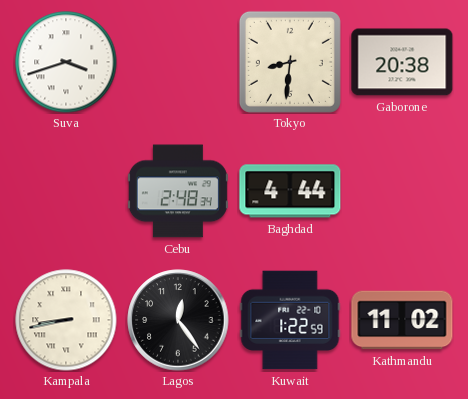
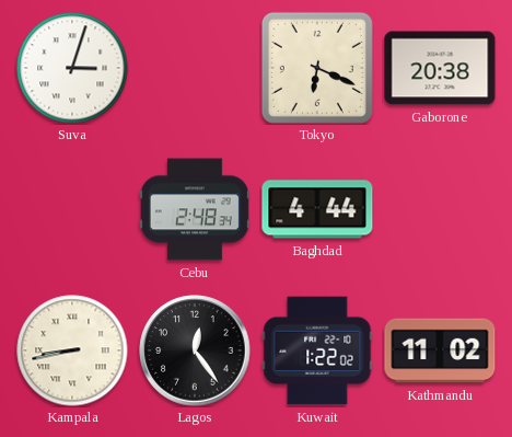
Suva: 3:42 -> 3:03 (72, 68)
Tokyo: 8:31 -> 6:19 (317, 68)
Kuwait: 1:22:59 -> 1:22:02 (317, 350)
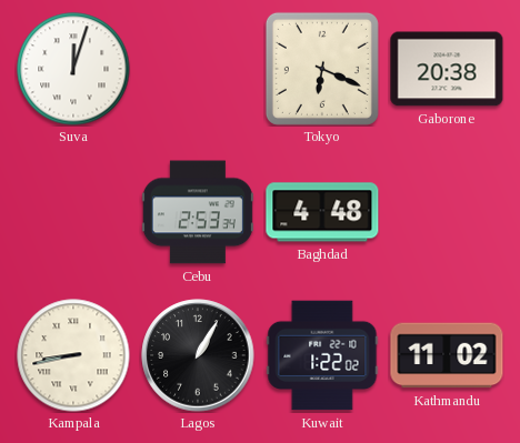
Suva: 3:03 -> 12:03 (73, 69)
Cebu: 2:48 -> 2:53 (198, 212)
Baghdad: 4:44 -> 4:48 (322, 212)
Lagos: 12:24 -> 1:05 (198, 355)
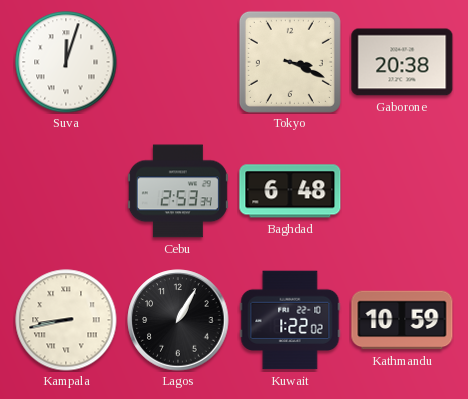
Tokyo: 6:19 -> 3:19 (290, 62)
Baghdad: 4:48 -> 6:48 (290, 191)
Kathmandu: 11:02 -> 10:59 (402, 320)
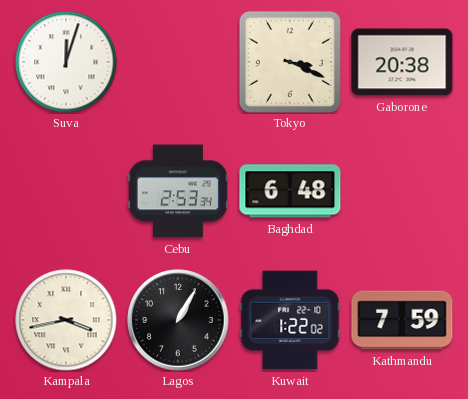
Kampala: 8:43 -> 3:43 (66, 320)
Kathmandu: 10:59 -> 7:59 (402, 320)
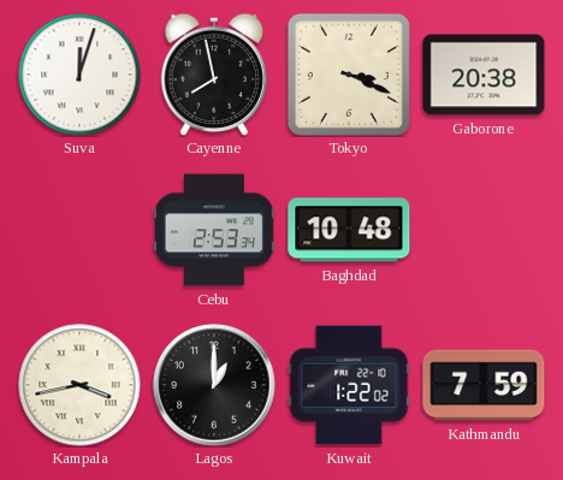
Cayenne: none -> 7:58 (214, 73)
Baghdad: 6:48 -> 10:48 (349, 230)
Lagos: 1:05 -> 1:00 (214, 385)
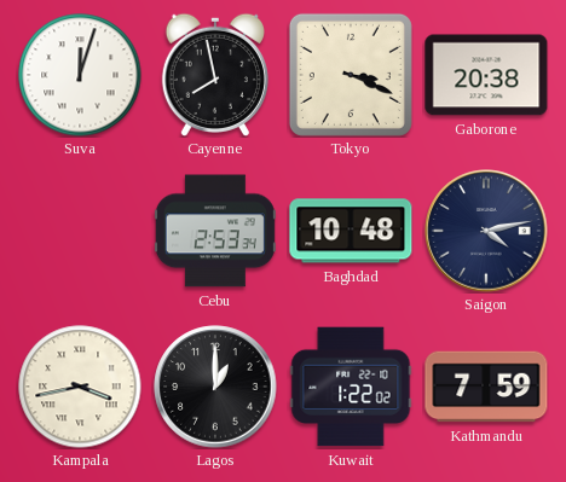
Saigon: none -> 4:13 (486, 231)
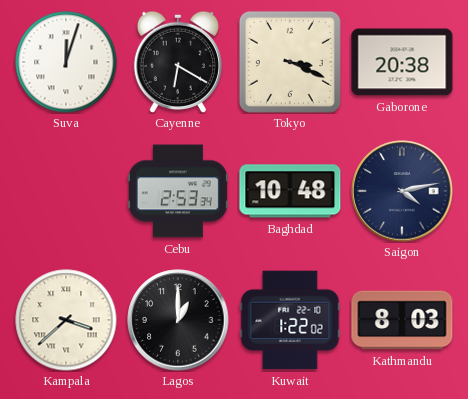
Cayenne: 7:58 -> 6:20 (178, 61)
Kampala: 3:43 -> 3:38 (66, 320)
Kathmandu: 7:59 -> 8:03 (402, 320)
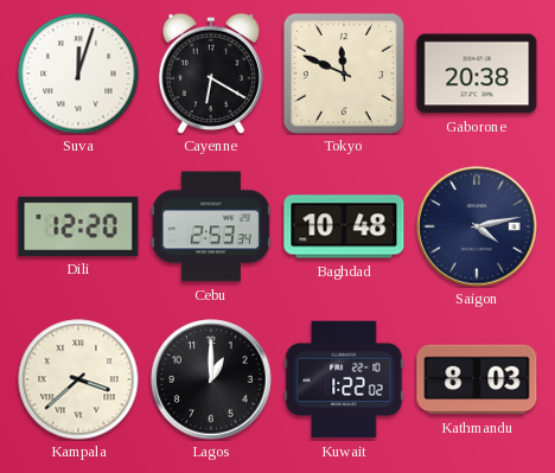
Tokyo: 3:19 -> 11:49 (344, 73)
Dili: none -> 12:20 (78, 226)
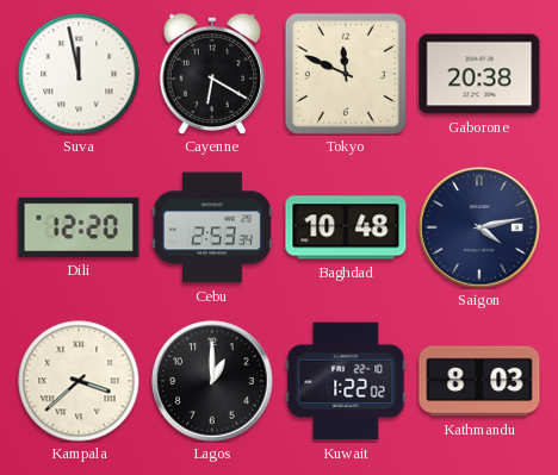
Suva: 12:03 -> 11:58 (79, 74)
